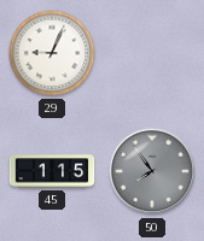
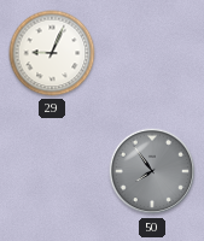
45: 1:15 -> none (52, 171)
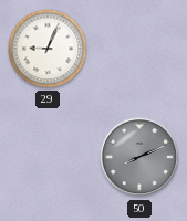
50: 7:54 -> 8:11 (139, 157)
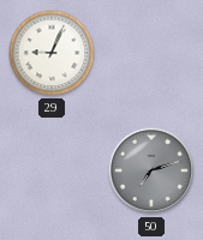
50: 8:11 -> 7:12 (151, 170)
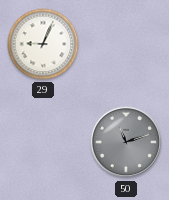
50: 7:12 -> 11:12 (126, 142)
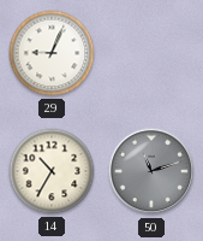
14: none -> 10:35 (52, 171)
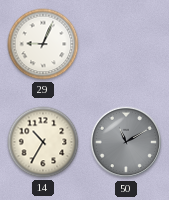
50: 11:12 -> 11:10 (126, 142)
